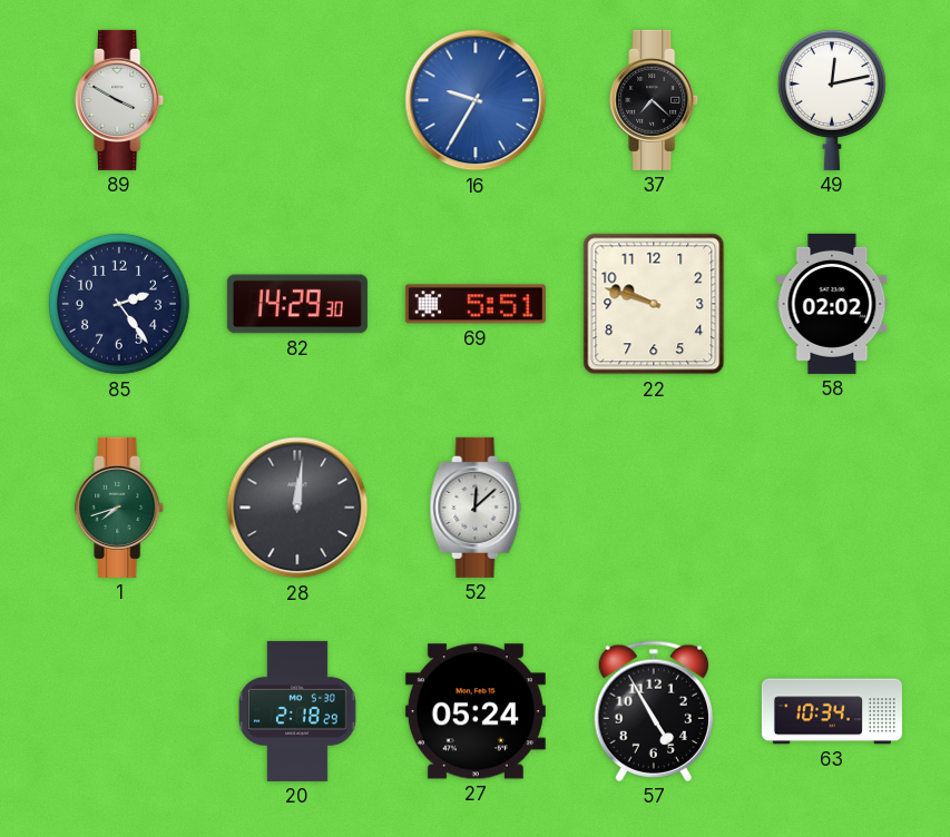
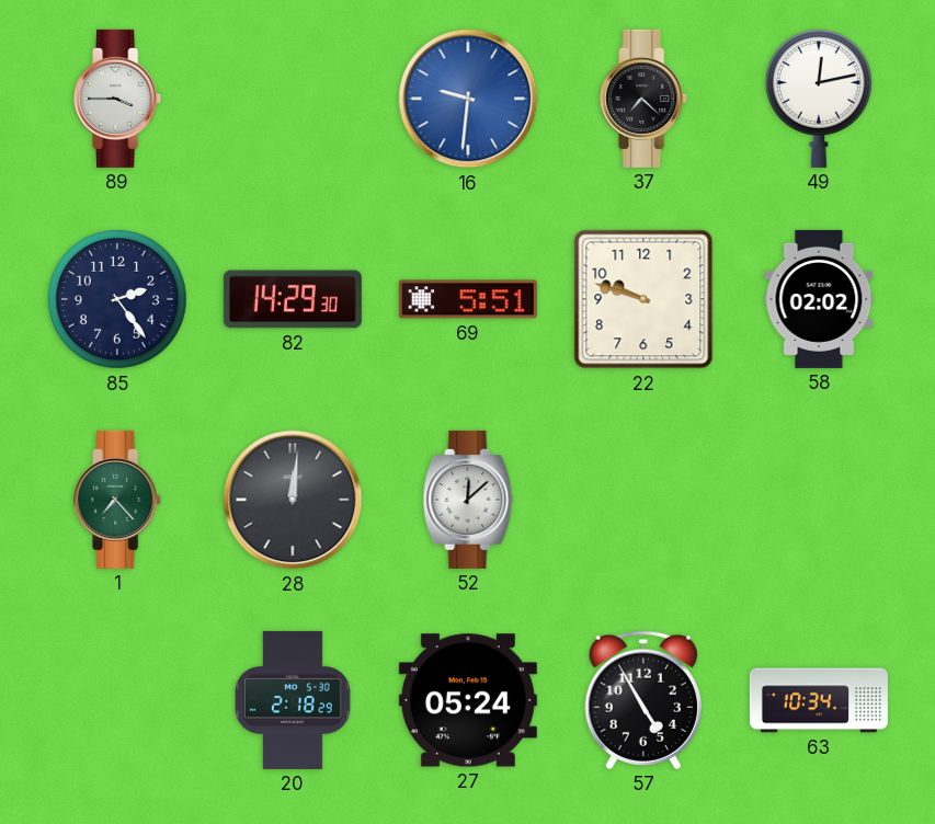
89: 3:50 -> 3:45 (118, 99)
16: 9:35 -> 9:31 (468, 99)
1: 7:42 -> 7:23 (118, 500)
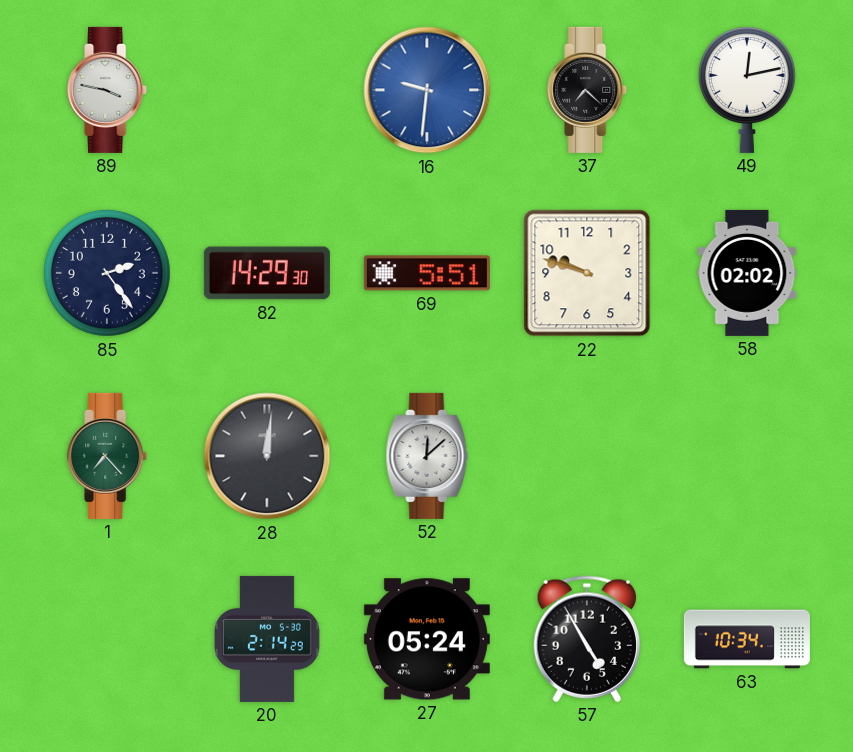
89: 3:45 -> 3:47 (108, 90)
20: 2:18 -> 2:14 (267, 639)
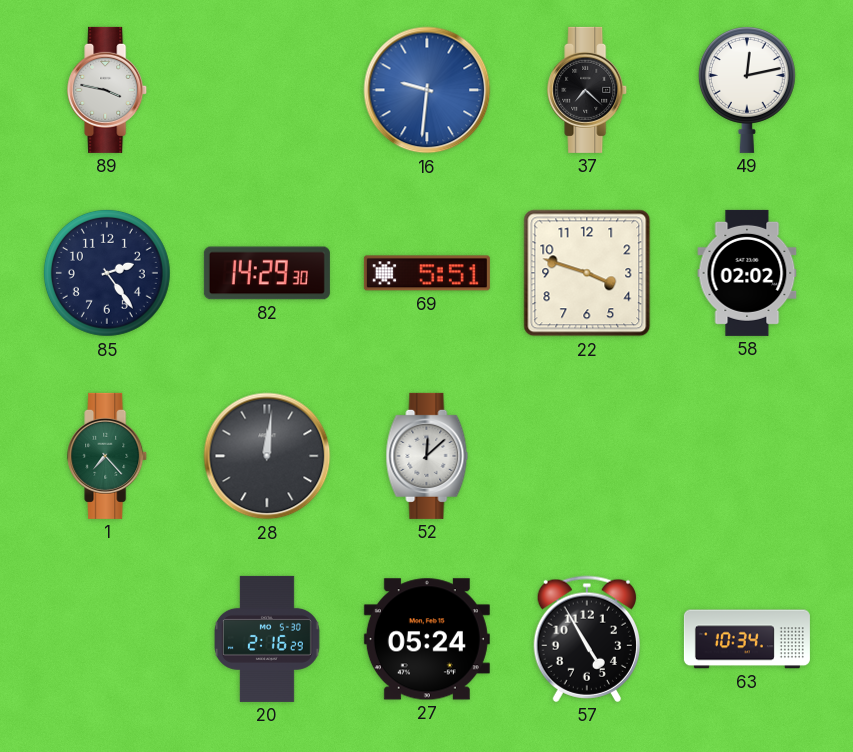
22: 9:48 -> 3:48 (587, 273)
20: 2:14 -> 2:16 (267, 639)
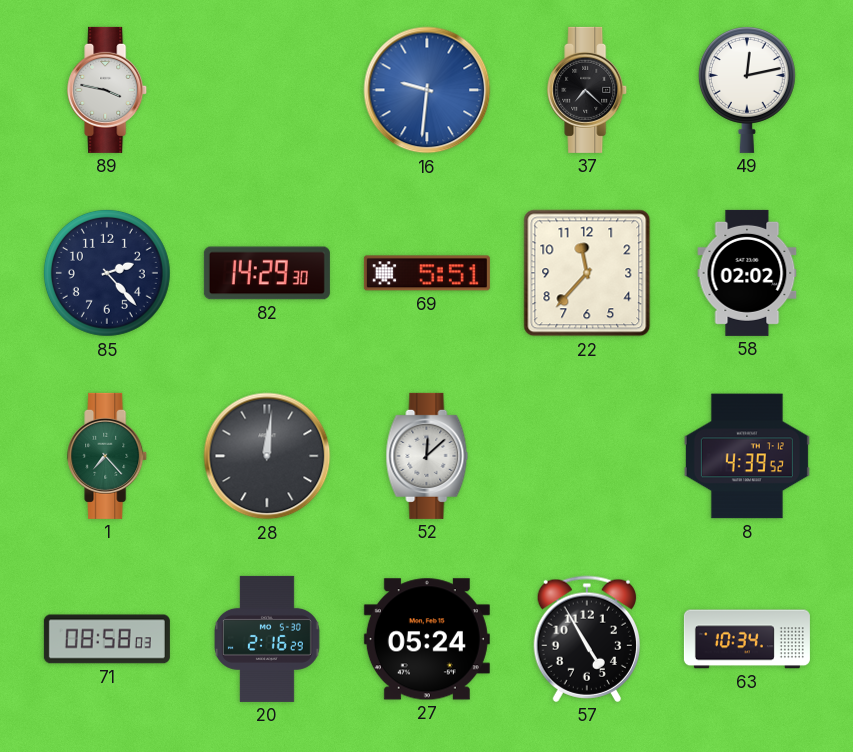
85: 2:24 -> 2:23 (107, 273)
22: 3:48 -> 11:37 (587, 273)
8: none -> 4:39 (747, 456)
71: none -> 08:58 (107, 639)
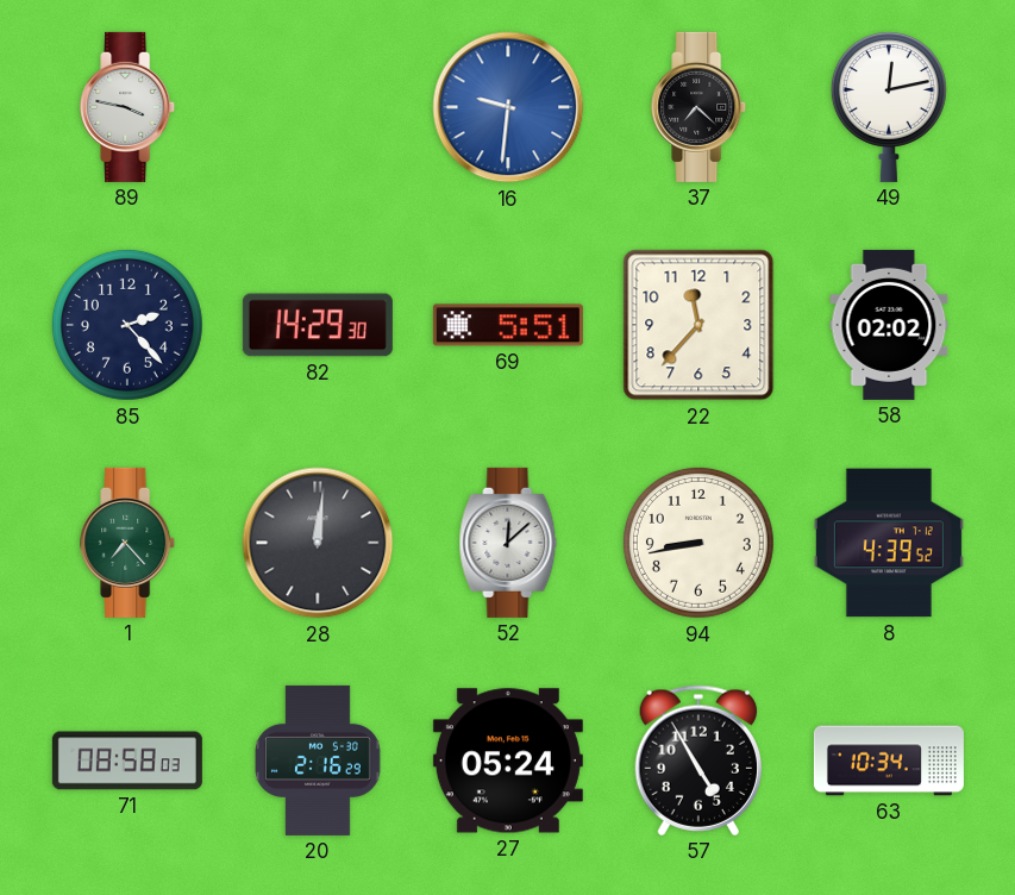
94: none -> 8:43 (698, 543)
